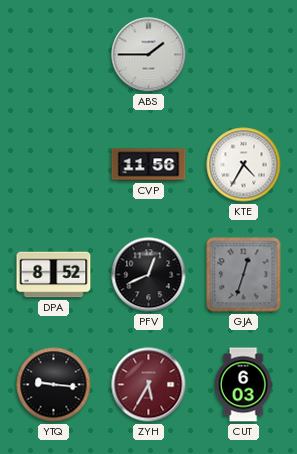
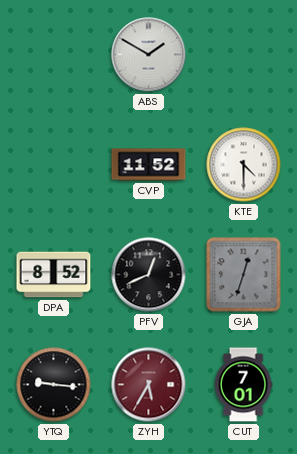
ABS: 1:45 -> 1:50 (149, 55)
CVP: 11:56 -> 11:52 (149, 165)
KTE: 4:35 -> 4:30 (244, 165)
CUT: 6:03 -> 7:01 (243, 385)
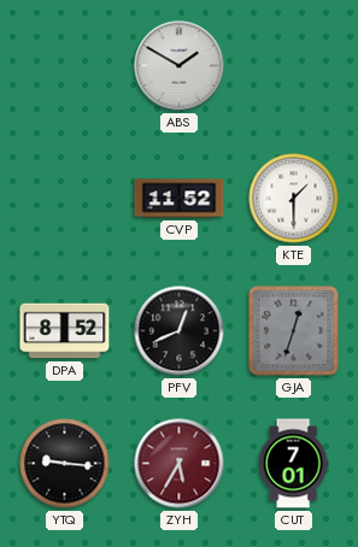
KTE: 4:30 -> 1:30 (294, 199)
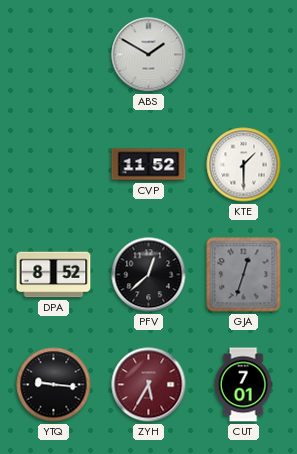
PFV: 12:41 -> 12:38 (149, 275)
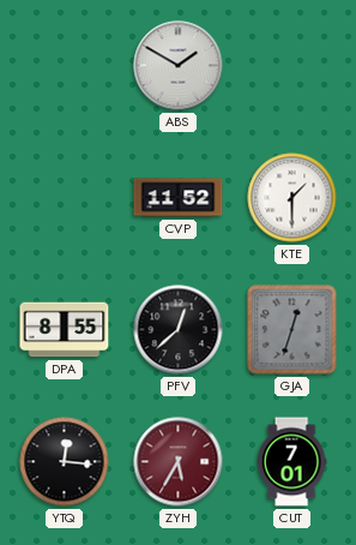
DPA: 8:52 -> 8:55 (65, 330)
YTQ: 9:16 -> 12:16 (65, 462)
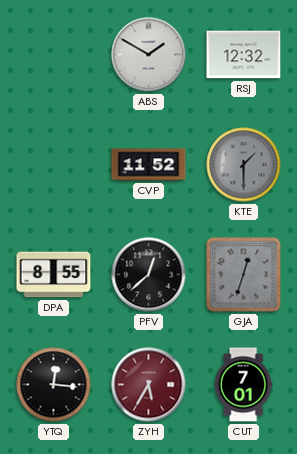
RSJ: none -> 12:32 (244, 55)
KTE dial: white -> grey (244, 165)
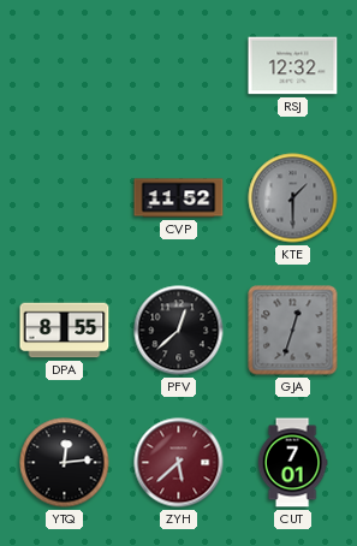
ABS: 1:50 -> none (149, 55)
YTQ: 12:16 -> 12:14 (65, 463)
ZYH: 5:35 -> 5:38 (179, 463)
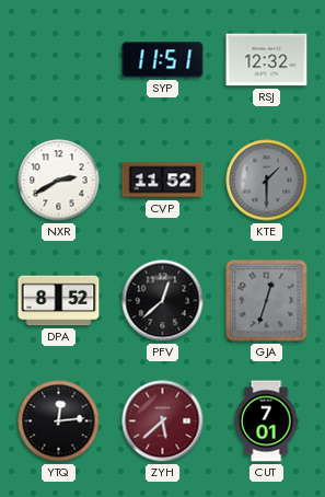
SYP: none -> 11:51 (163, 60)
NXR: none -> 2:40 (59, 181)
DPA: 8:55 -> 8:52 (59, 301)
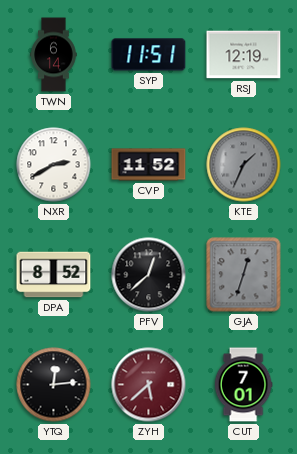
TWN: none -> 6:14 (54, 55)
RSJ: 12:32 -> 12:19 (244, 55)
KTE: 1:30 -> 1:34 (244, 165)
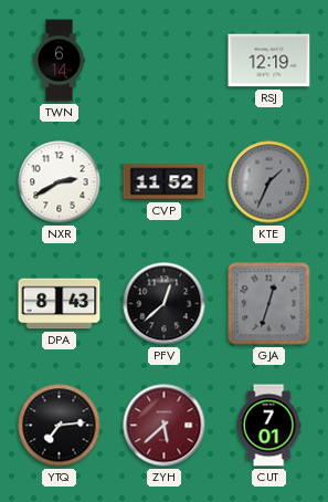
SYP: 11:51 -> none (149, 55)
DPA: 8:52 -> 8:43 (60, 304)
YTQ: 12:14 -> 7:14 (60, 426)
